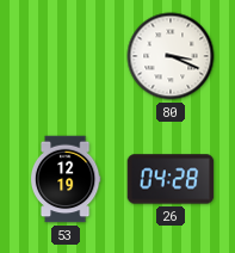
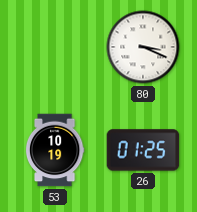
53: 12:19 -> 10:19 (55, 150)
26: 04:28 -> 01:25 (143, 150)
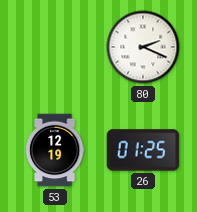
80: 3:19 -> 2:19 (143, 47)
53: 10:19 -> 12:19 (55, 150)
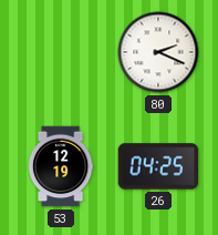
26: 01:25 -> 04:25 (158, 166)
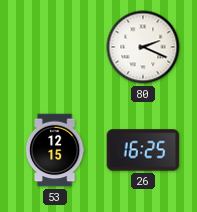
53: 12:19 -> 12:15 (55, 150)
26: 04:25 -> 16:25 (143, 150)
